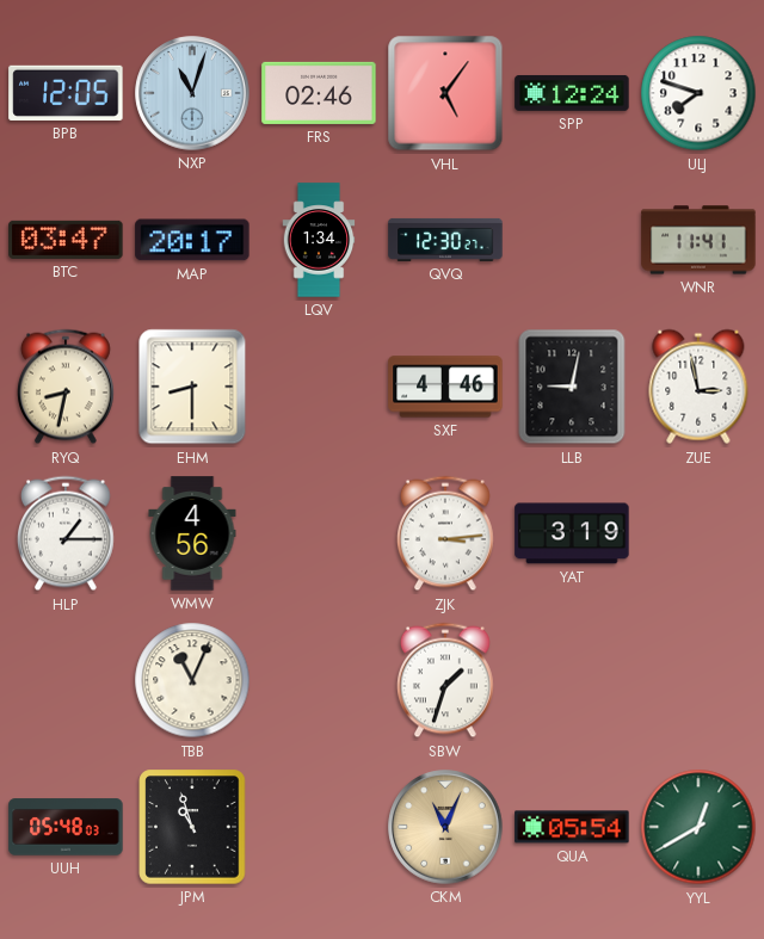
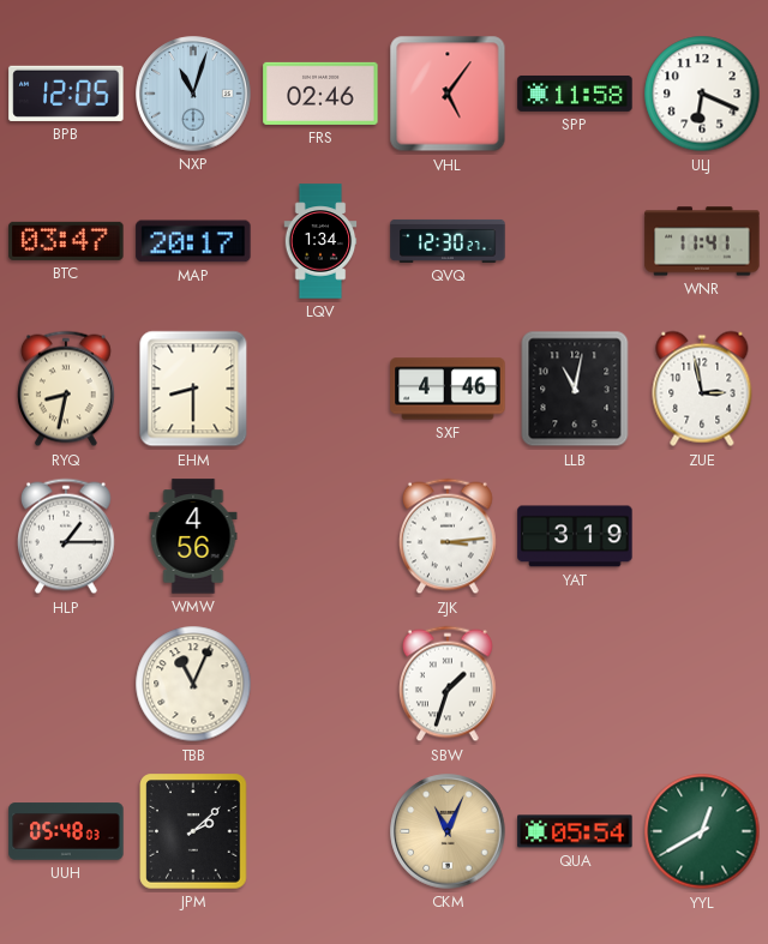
SPP: 12:24 -> 11:58 (575, 94)
ULJ: 7:48 -> 6:19 (702, 94)
LLB: 9:02 -> 11:02 (575, 389)
JPM: 10:57 -> 2:08 (193, 831)
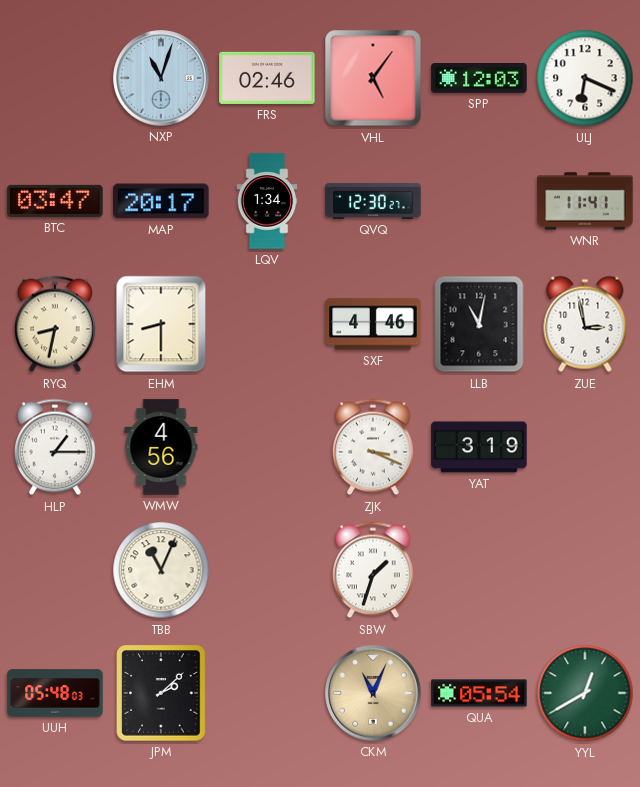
BPB: 12:05 -> none (66, 94)
SPP: 11:58 -> 12:03 (479, 78)
ZJK: 3:14 -> 3:19 (373, 447)
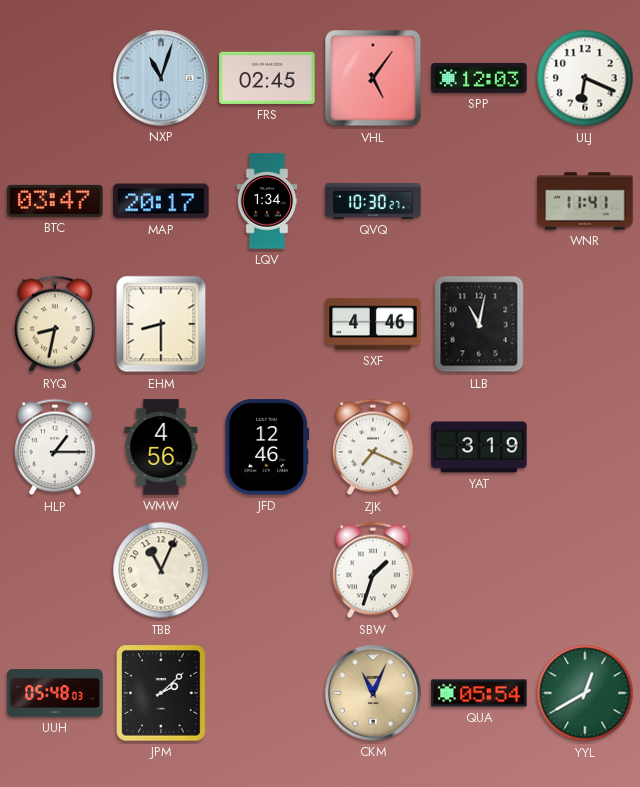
FRS: 02:46 -> 02:45 (267, 78)
QVQ: 12:30 -> 10:30 (373, 201)
ZUE: 2:58 -> none (585, 324)
JFD: none -> 12:46 (267, 447)
ZJK: 3:19 -> 7:19 (373, 447)
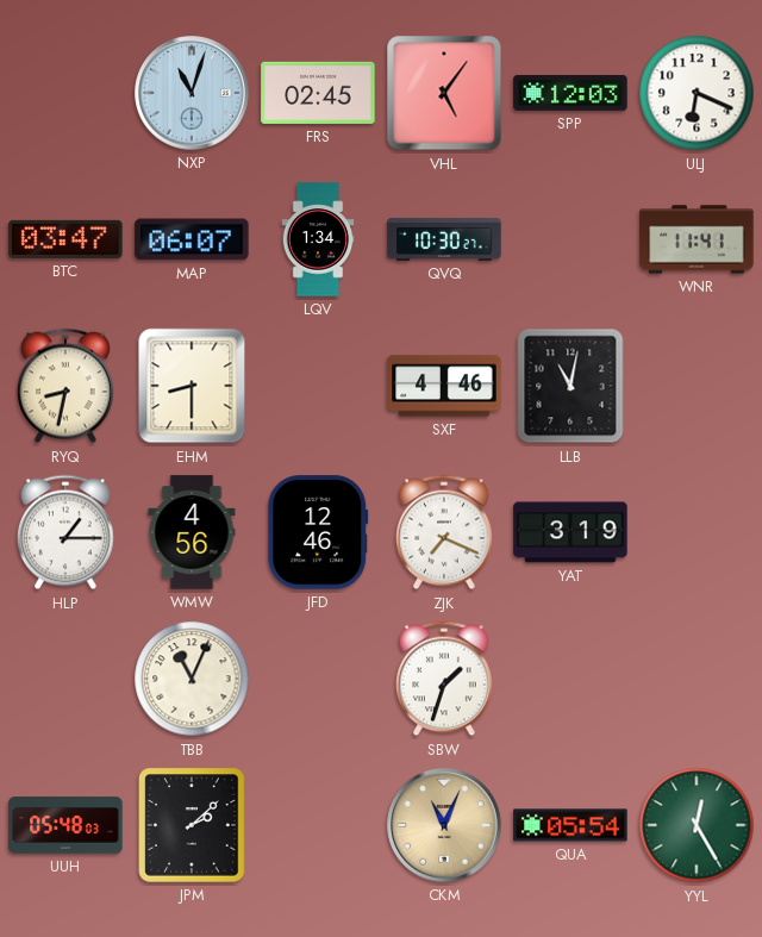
MAP: 20:17 -> 06:07 (192, 239)
YYL: 12:40 -> 12:25 (697, 825)
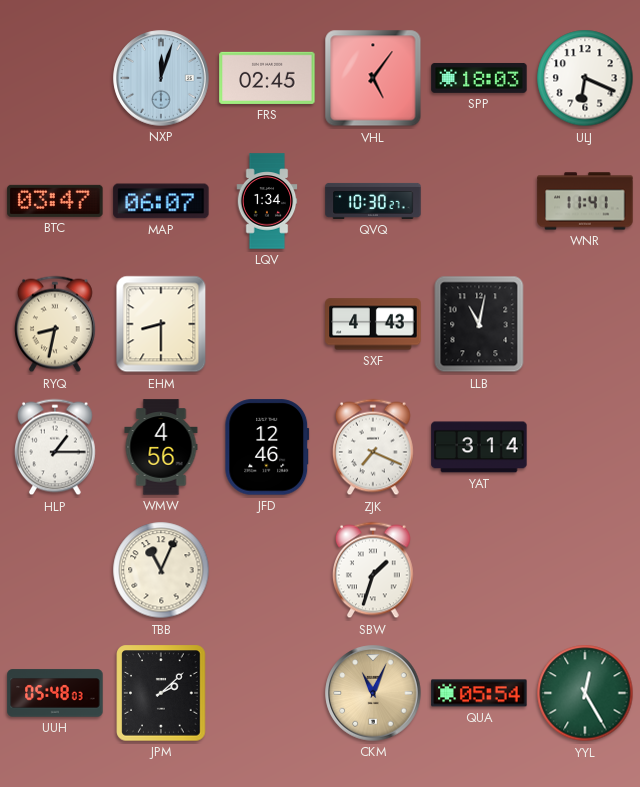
NXP: 11:03 -> 12:03 (161, 78)
SPP: 12:03 -> 18:03 (479, 78)
SXF: 4:46 -> 4:43 (373, 324)
YAT: 3:19 -> 3:14 (479, 447)
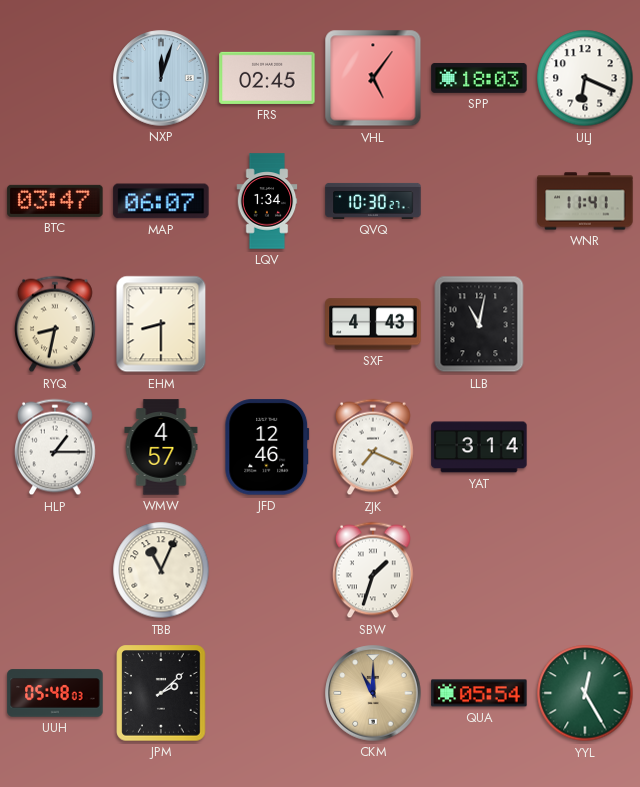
WMW: 4:56 -> 4:57 (161, 447)
CKM: 11:04 -> 11:00 (373, 693)
